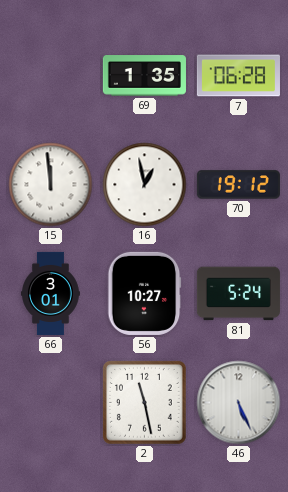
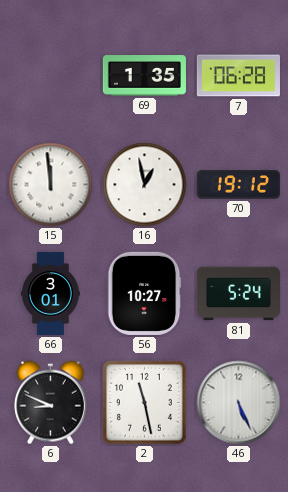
6: none -> 8:49 (50, 403)
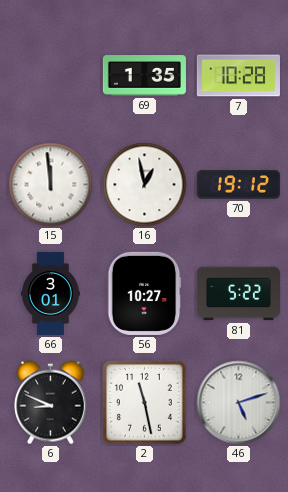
7: 06:28 -> 10:28 (238, 76)
81: 5:24 -> 5:22 (238, 294)
46: 5:26 -> 5:12 (239, 403)
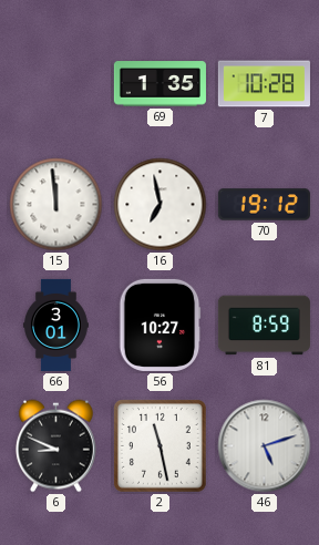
16: 12:58 -> 6:58 (161, 205)
81: 5:22 -> 8:59 (264, 326)
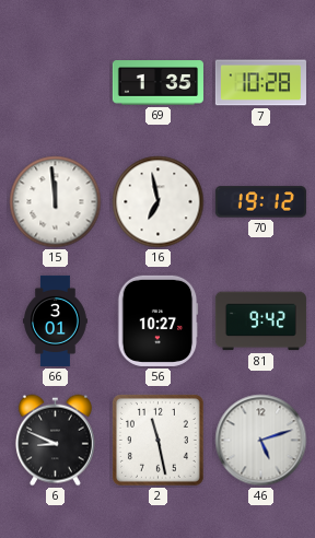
81: 8:59 -> 9:42 (260, 321)
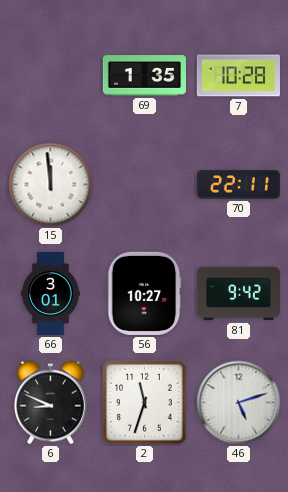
16: 6:58 -> none (159, 202)
70: 19:12 -> 22:11 (238, 185)
2: 11:28 -> 11:33 (144, 402)
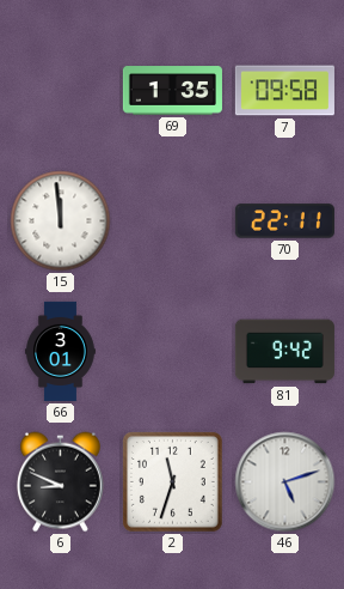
7: 10:28 -> 09:58 (284, 91)
56: 10:27 -> none (144, 293)
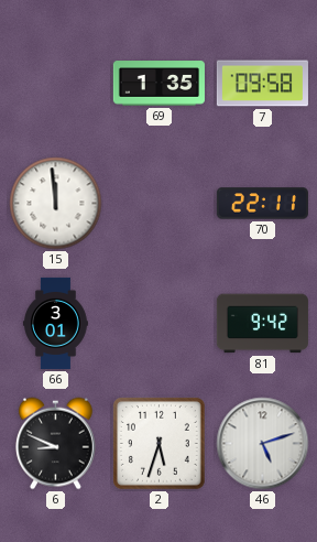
2: 11:33 -> 5:33 (158, 443)
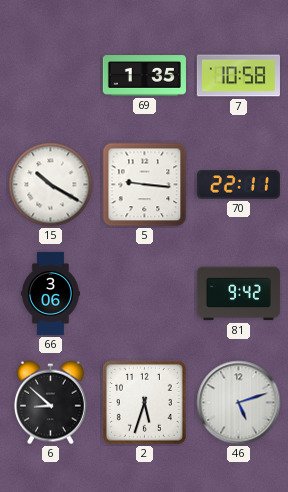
7: 09:58 -> 10:58 (238, 76)
15: 11:59 -> 10:20 (51, 185)
5: none -> 9:16 (145, 185)
66: 3:01 -> 3:06 (51, 293)
6: 8:49 -> 8:52 (50, 403)
